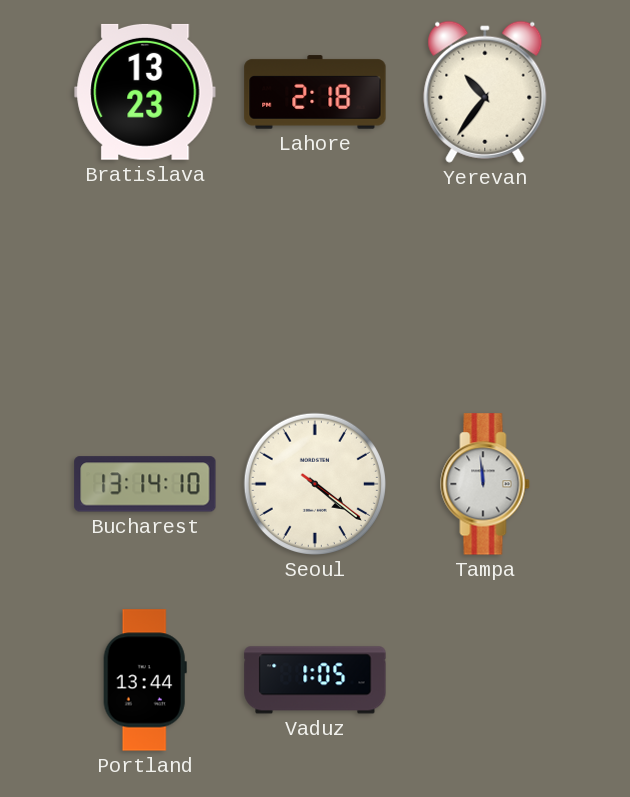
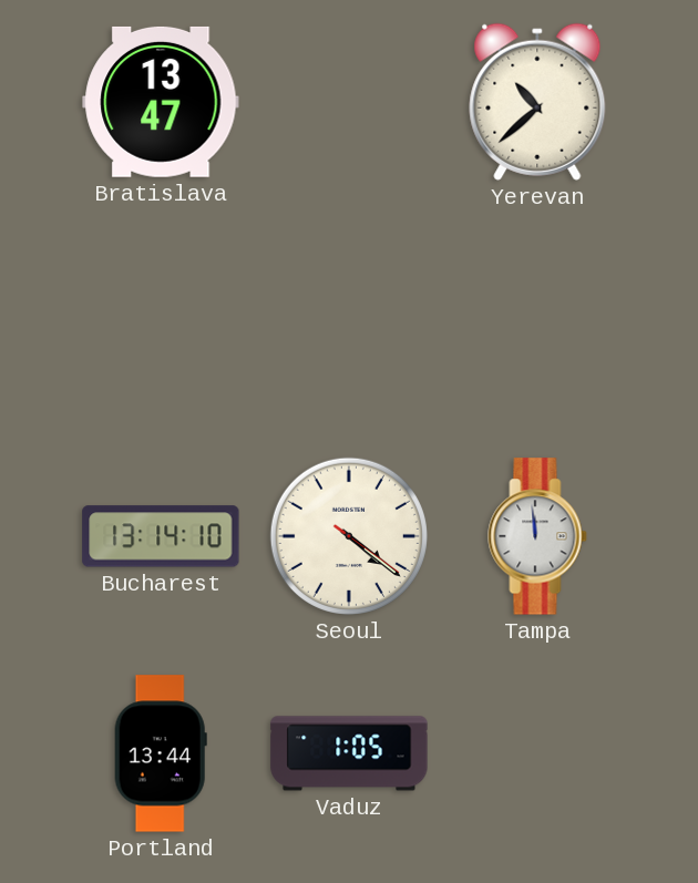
Bratislava: 13:23 -> 13:47 (161, 102)
Lahore: 2:18 -> none (315, 92)
Yerevan: 10:36 -> 10:38 (537, 102)
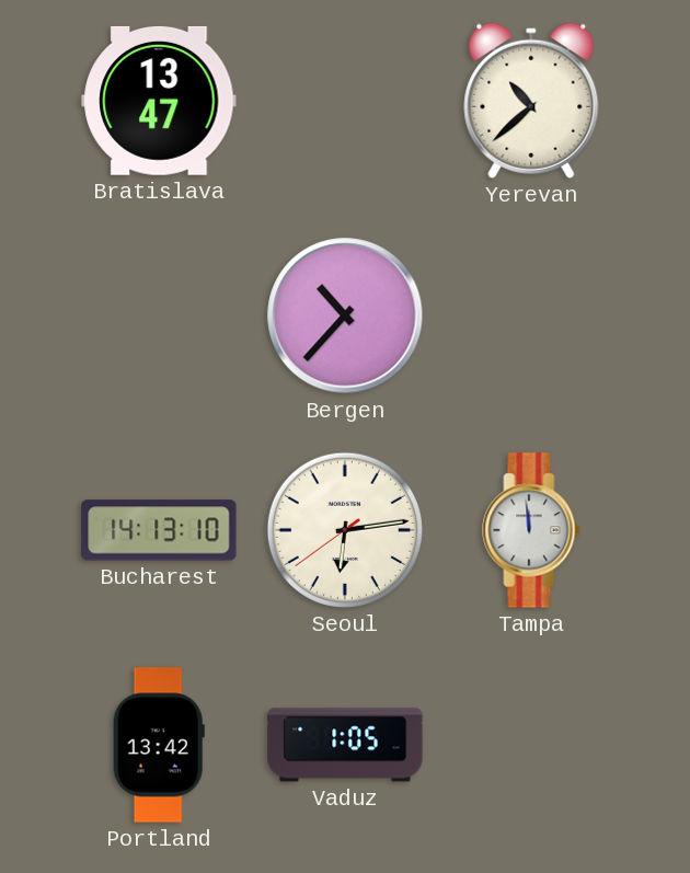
Bergen: none -> 10:37 (345, 315)
Bucharest: 13:14 -> 14:13 (159, 530)
Seoul: 4:21 -> 6:13 (345, 530)
Portland: 13:44 -> 13:42 (159, 745)
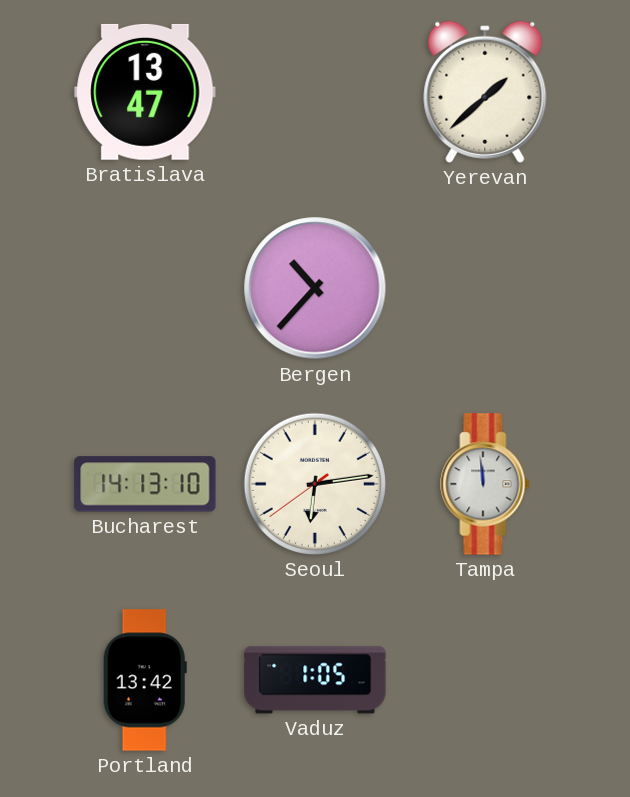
Yerevan: 10:38 -> 1:38 (485, 92)
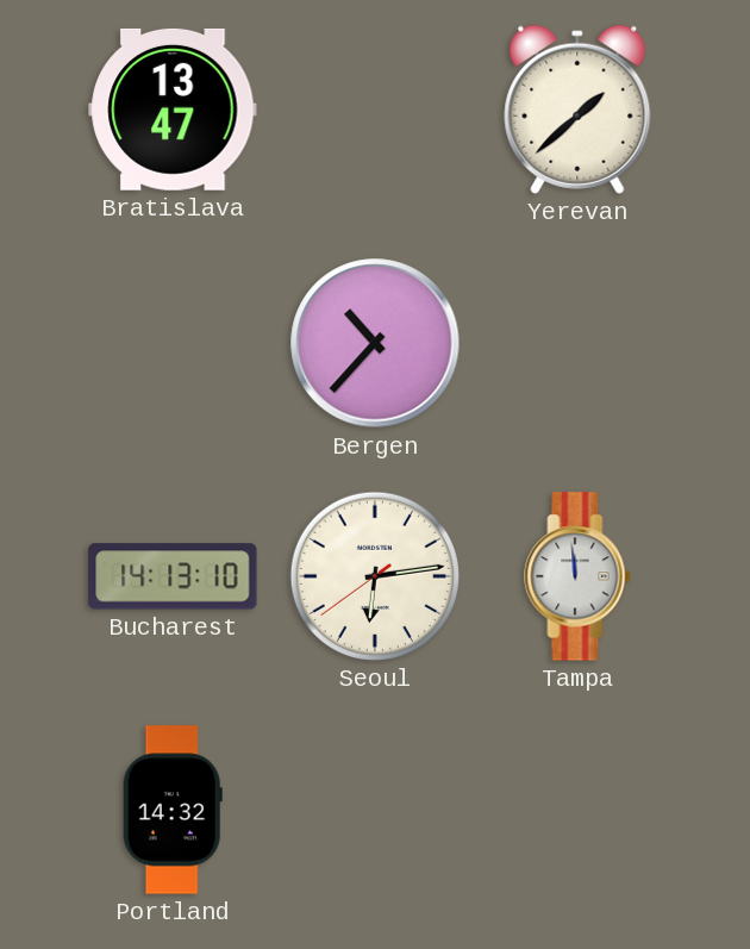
Portland: 13:42 -> 14:32 (173, 810)
Vaduz: 1:05 -> none (315, 680)
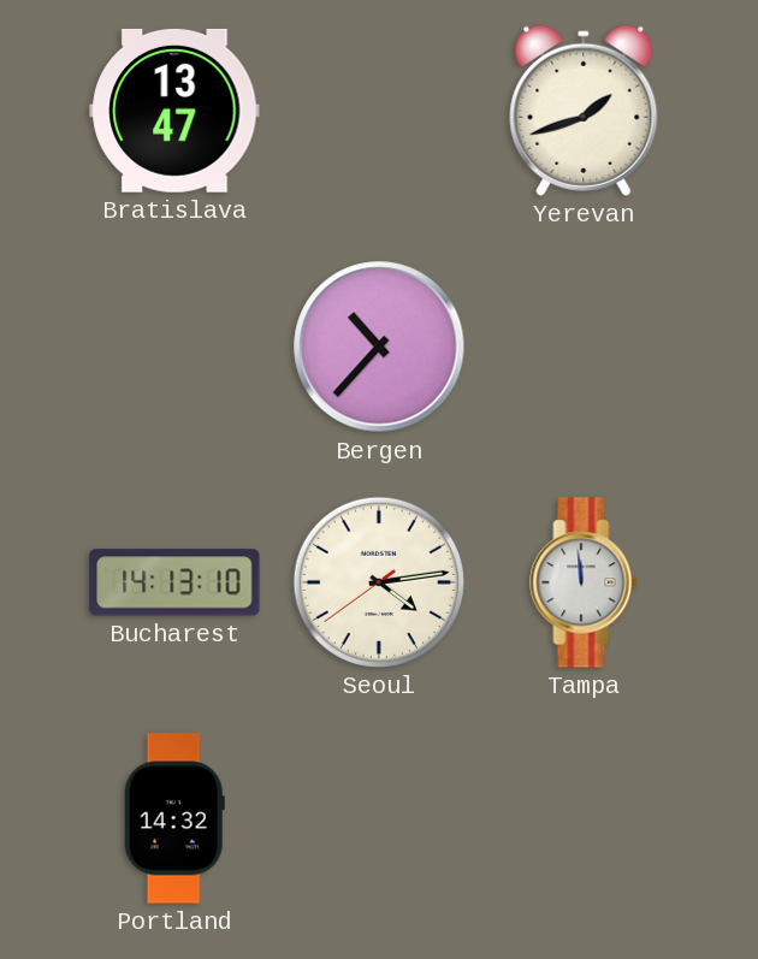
Yerevan: 1:38 -> 1:42 (584, 111)
Seoul: 6:13 -> 4:13 (379, 582)
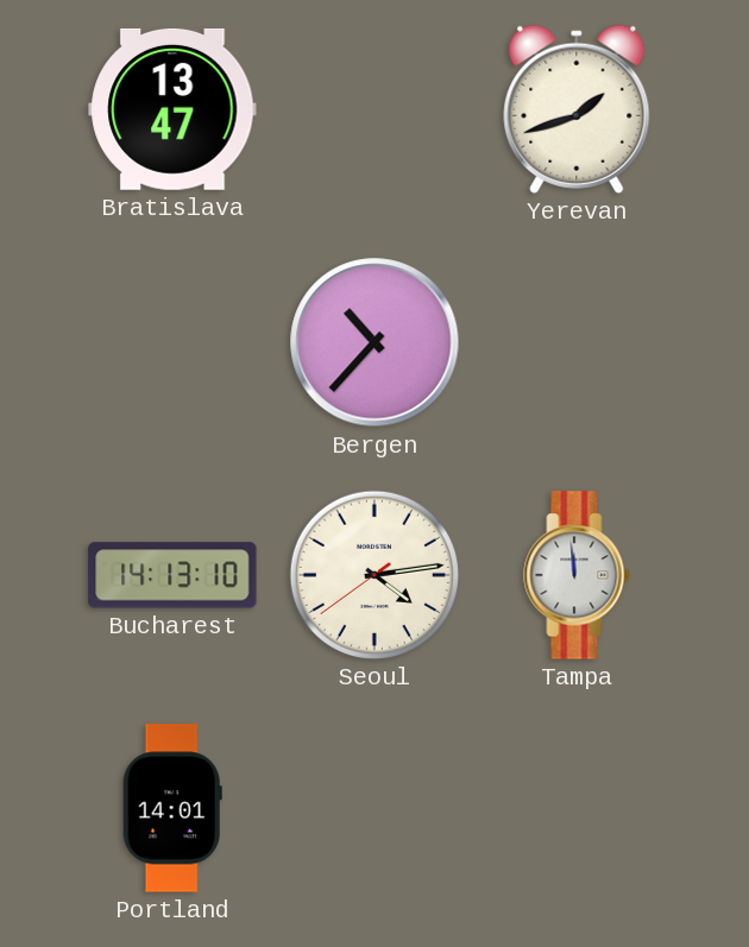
Portland: 14:32 -> 14:01 (172, 808)
